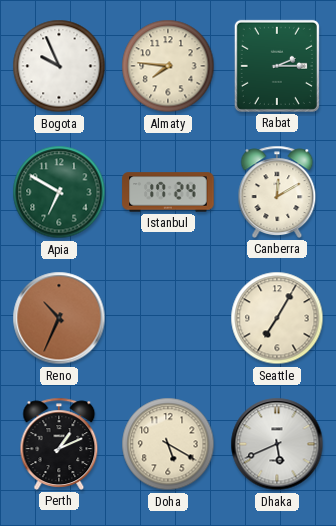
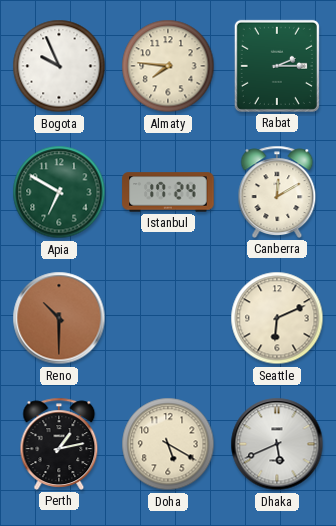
Reno: 10:34 -> 10:30 (59, 318)
Seattle: 7:05 -> 6:11 (277, 318)
Perth: 1:11 -> 1:13 (59, 444)
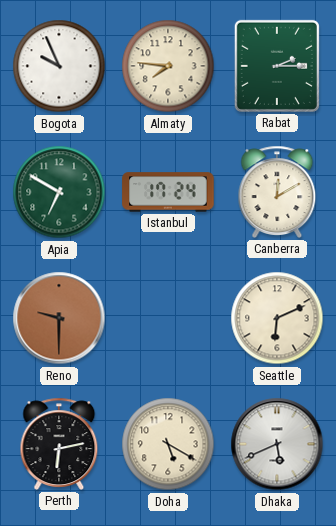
Reno: 10:30 -> 9:30 (59, 318)
Perth: 1:13 -> 6:13 (59, 444)
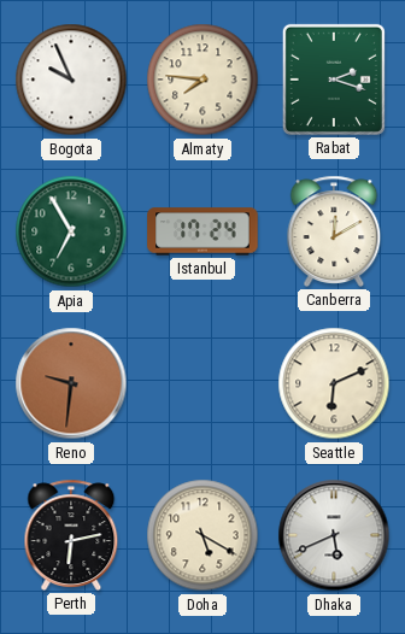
Rabat: 2:15 -> 2:18 (334, 80)
Apia: 6:50 -> 6:55 (71, 231)
Reno: 9:30 -> 9:31 (71, 383)
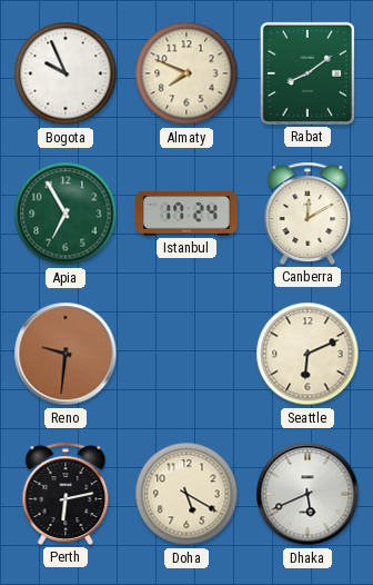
Almaty: 7:46 -> 7:49 (186, 73)
Rabat: 2:18 -> 8:09 (308, 73)
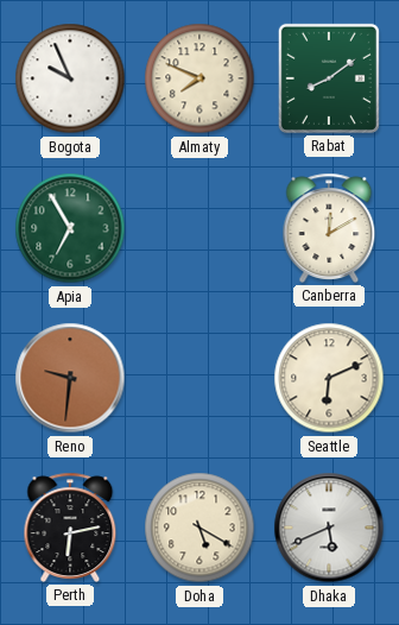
Istanbul: 17:24 -> none (186, 214)
